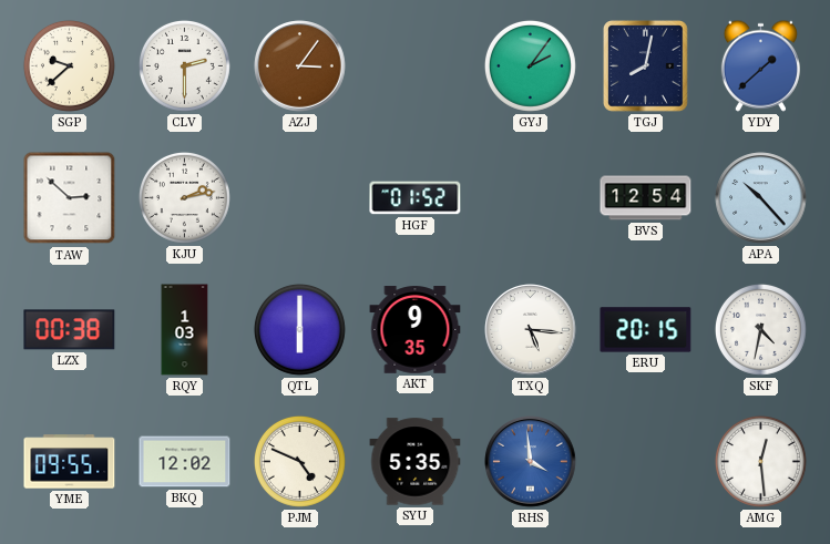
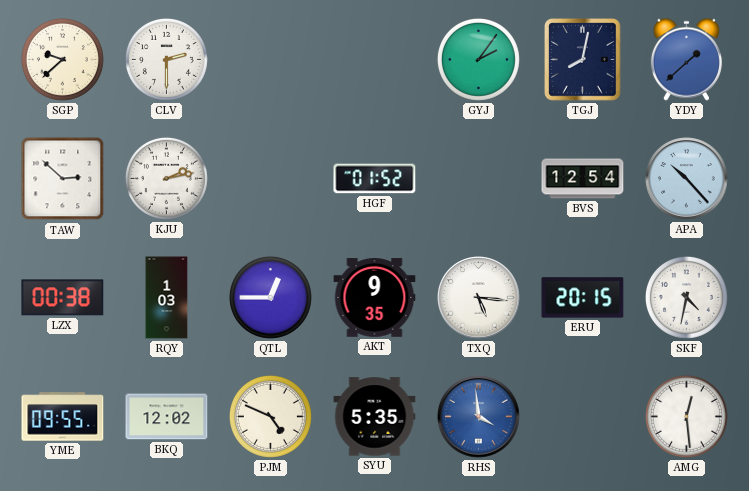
AZJ: 3:06 -> none (300, 66)
QTL: 6:00 -> 12:45 (270, 297)
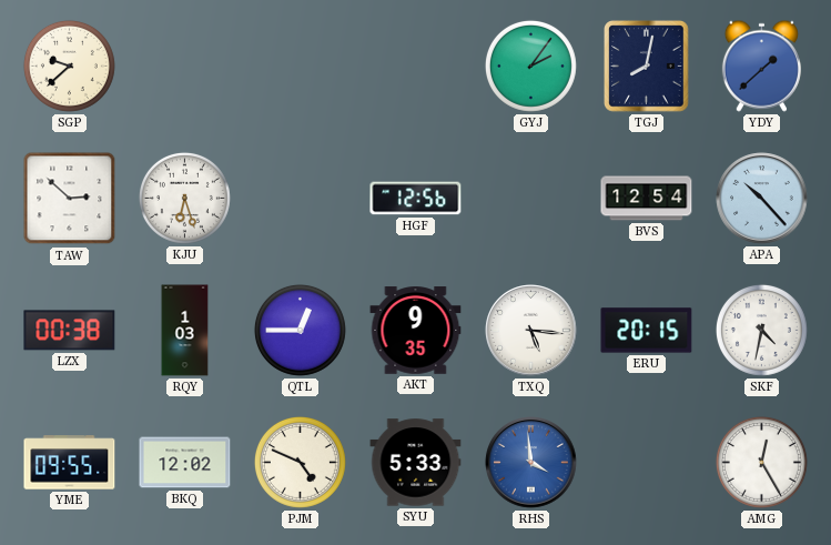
CLV: 2:30 -> none (166, 59)
KJU: 2:13 -> 6:27 (184, 198)
HGF: 01:52 -> 12:56 (416, 199)
SYU: 5:35 -> 5:33 (416, 463)
AMG: 12:29 -> 12:25 (761, 462)
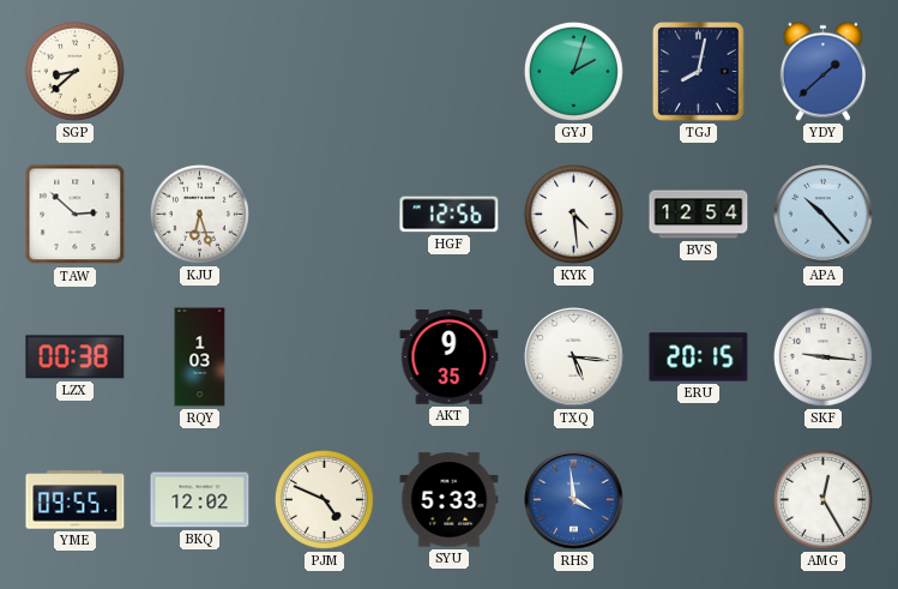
SGP: 9:38 -> 8:38 (74, 71)
GYJ: 2:06 -> 2:03 (573, 71)
KYK: none -> 4:29 (573, 214)
QTL: 12:45 -> none (300, 330)
SKF: 4:32 -> 9:16 (822, 356)
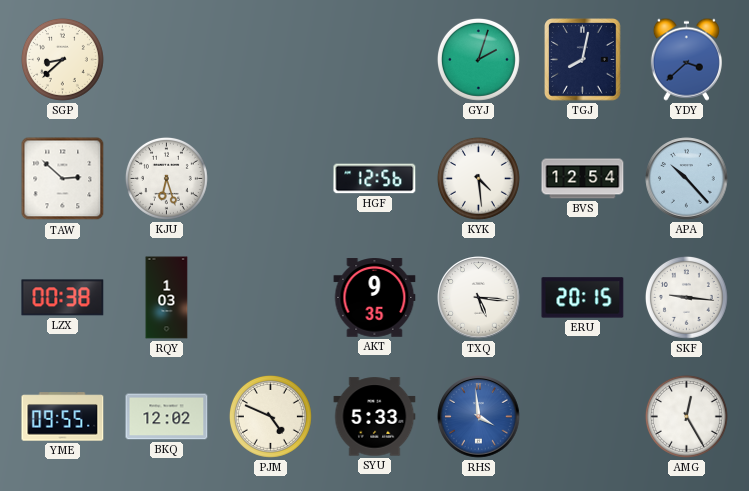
YDY: 1:38 -> 3:38 (686, 59)
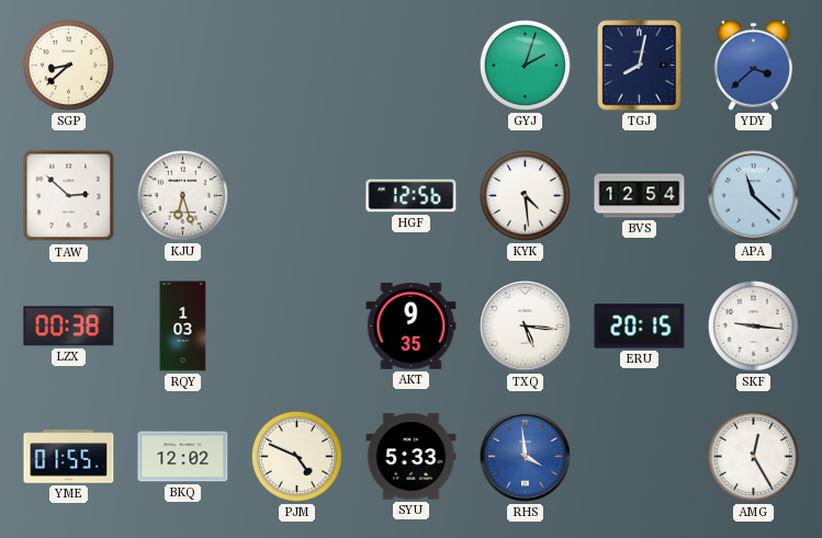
APA: 10:23 -> 11:22 (754, 196)
YME: 09:55 -> 01:55 (69, 457)
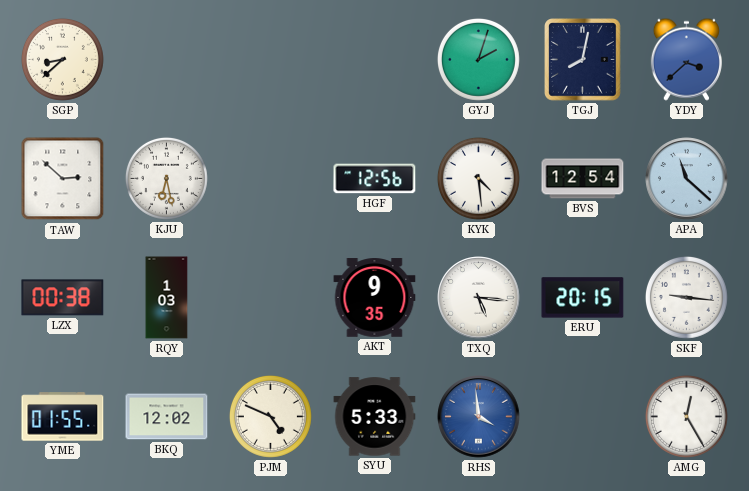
KJU: 6:27 -> 6:28 (166, 178)
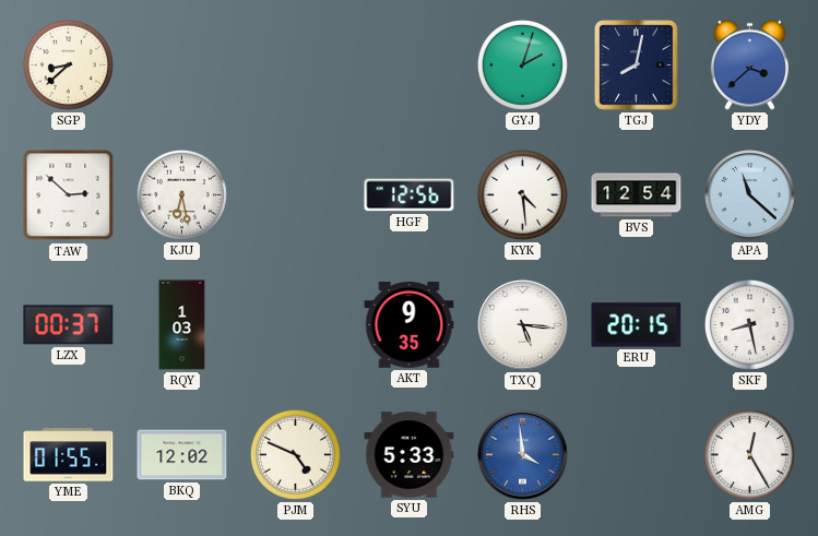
LZX: 00:38 -> 00:37 (69, 325)
SKF: 9:16 -> 8:28 (749, 324)
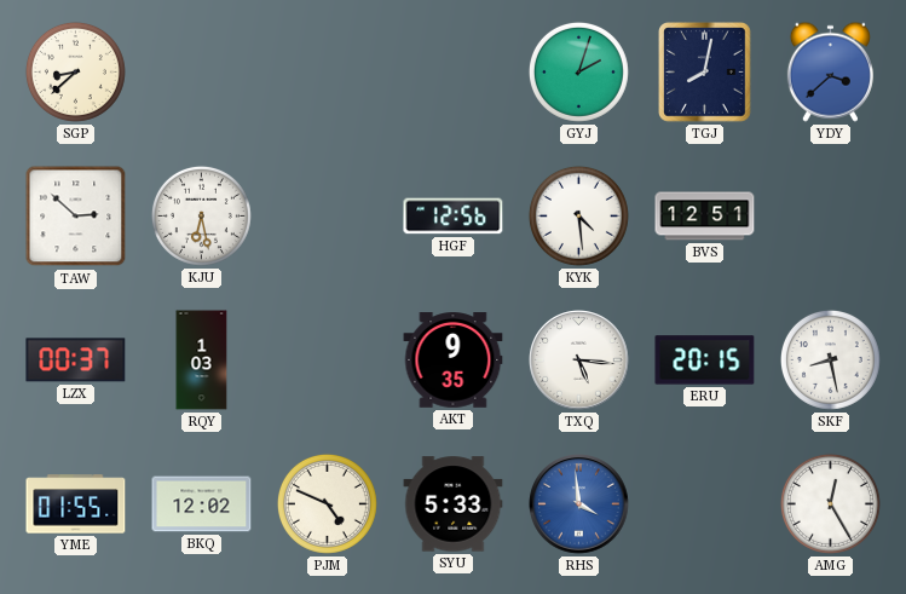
BVS: 12:54 -> 12:51 (705, 217)
APA: 11:22 -> none (750, 195)
